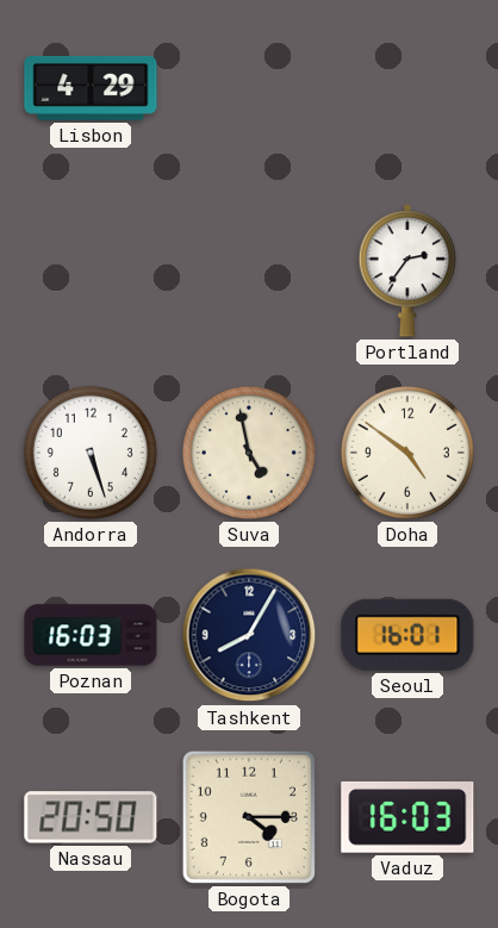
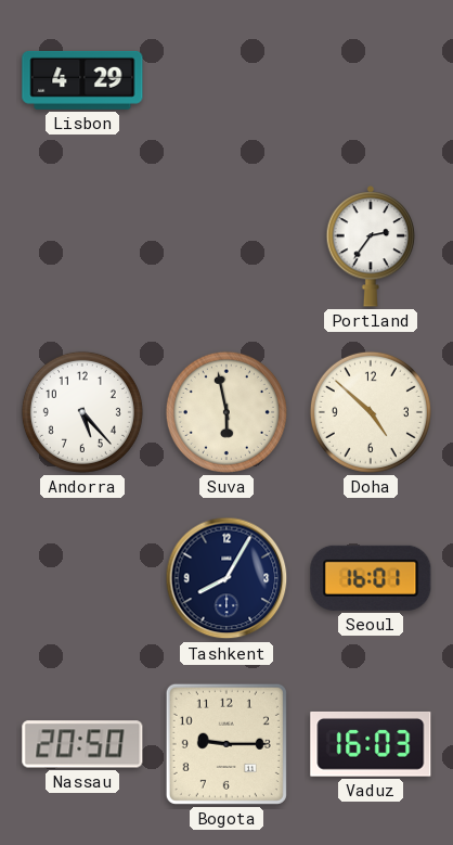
Andorra: 5:27 -> 5:23 (82, 412)
Suva: 4:58 -> 5:58 (226, 412)
Doha: 4:51 -> 4:52 (371, 412)
Poznan: 16:03 -> none (91, 635)
Bogota: 4:15 -> 9:15 (226, 744)
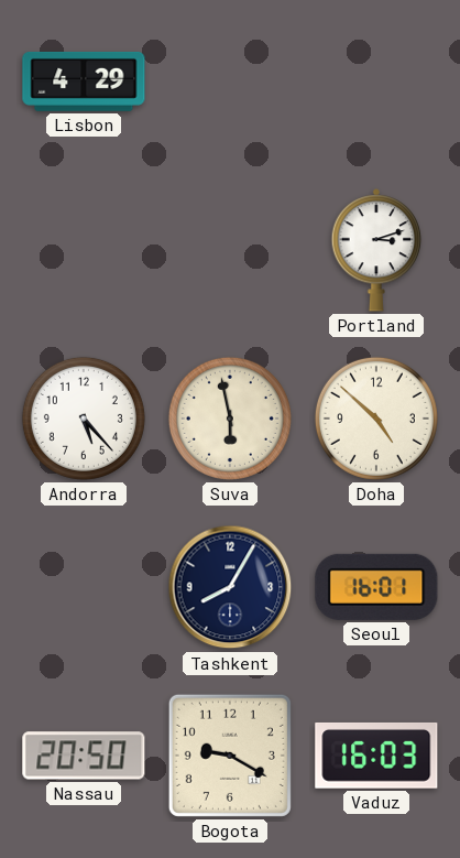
Portland: 2:36 -> 3:12 (376, 250)
Bogota: 9:15 -> 9:20 (230, 756)
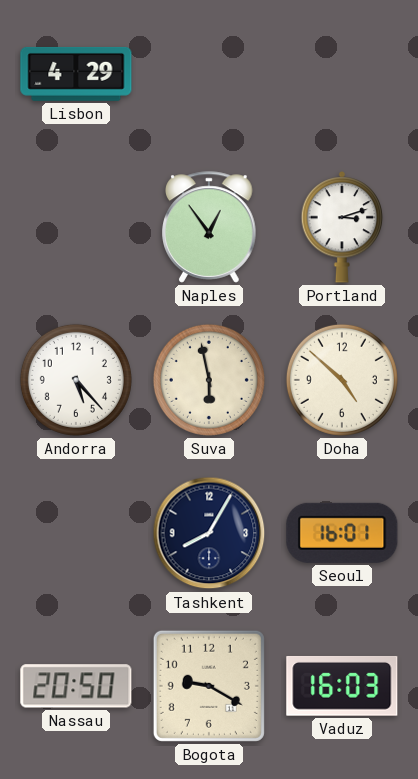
Naples: none -> 12:54 (209, 227)
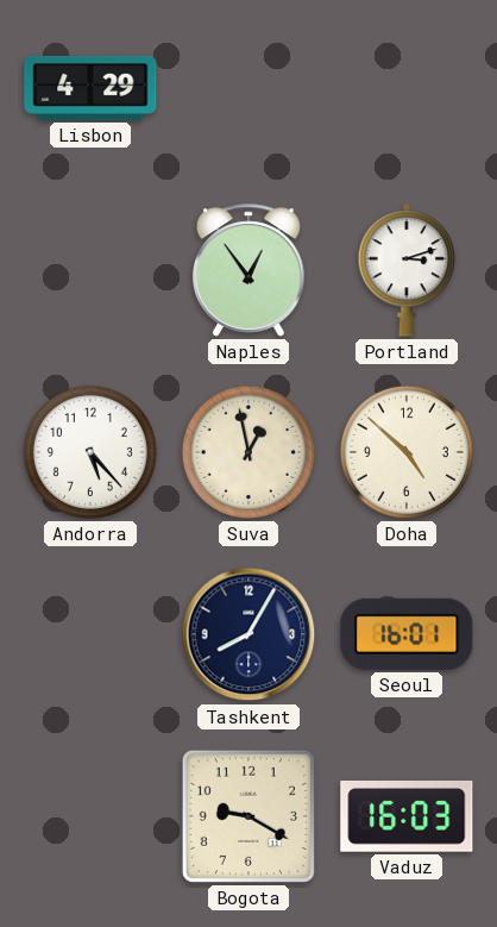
Suva: 5:58 -> 12:58 (248, 452)
Nassau: 20:50 -> none (76, 686)
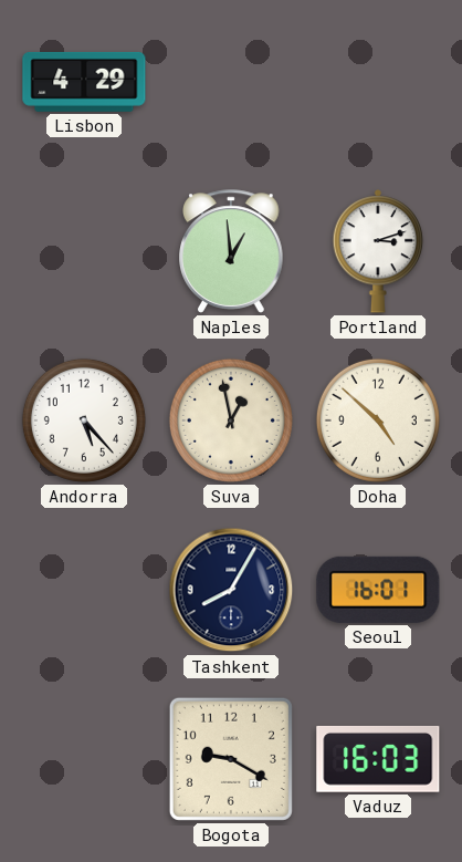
Naples: 12:54 -> 12:59 (231, 251)
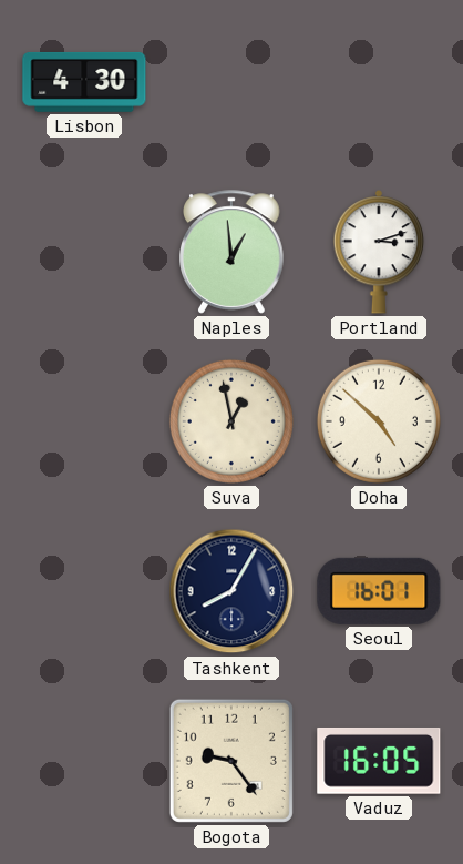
Lisbon: 4:29 -> 4:30 (84, 82)
Andorra: 5:23 -> none (84, 420)
Bogota: 9:20 -> 9:24 (231, 761)
Vaduz: 16:03 -> 16:05 (379, 761)
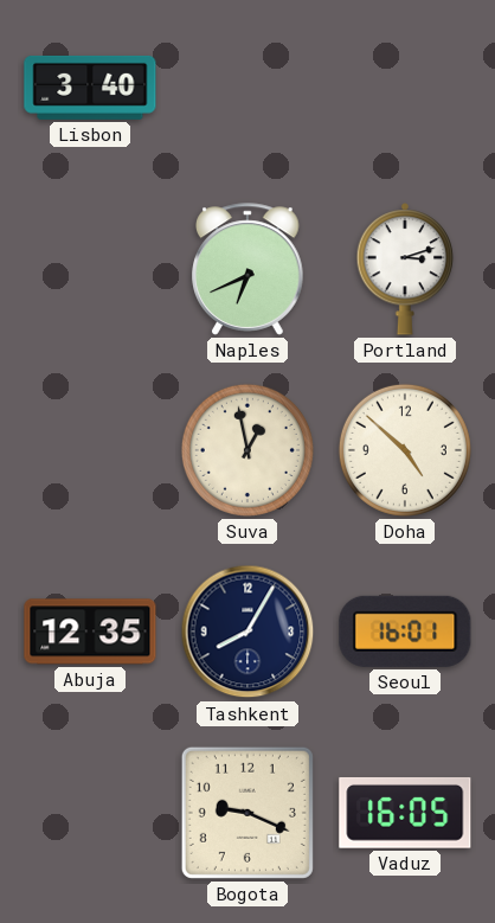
Lisbon: 4:30 -> 3:40 (90, 88)
Naples: 12:59 -> 6:41 (247, 269)
Abuja: none -> 12:35 (90, 632)
Bogota: 9:24 -> 9:19 (247, 813)
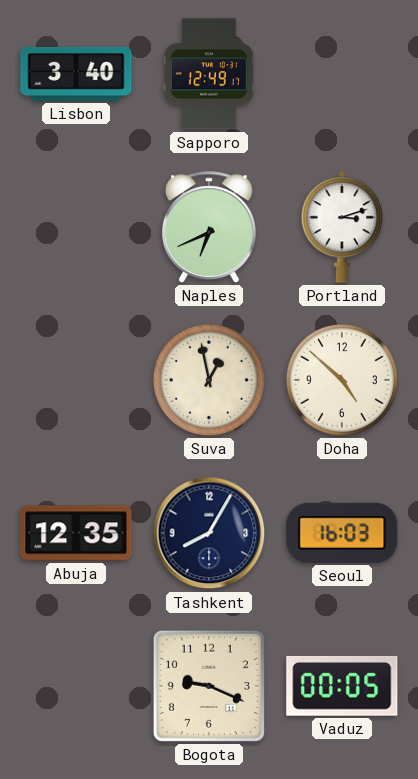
Sapporo: none -> 12:49 (210, 74)
Seoul: 16:01 -> 16:03 (342, 533)
Vaduz: 16:05 -> 00:05 (342, 686)
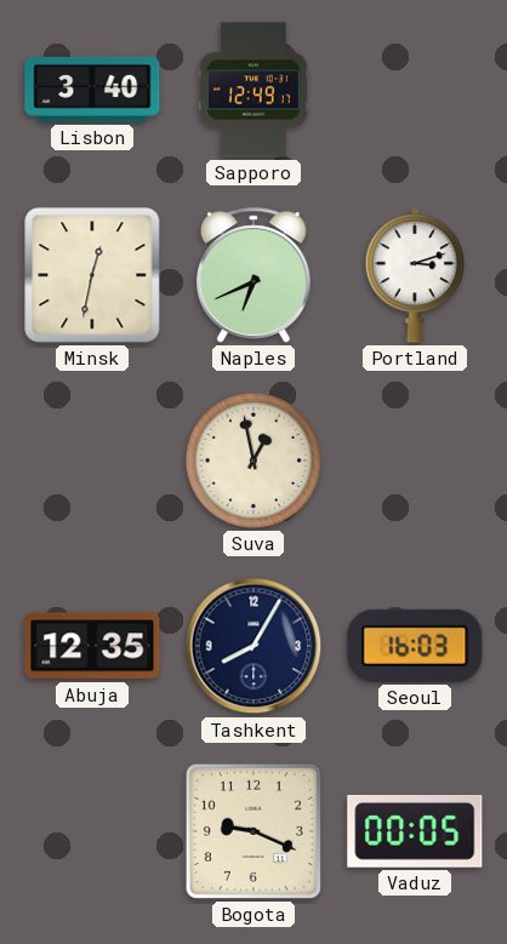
Minsk: none -> 12:32 (92, 275)
Doha: 4:52 -> none (342, 380)
